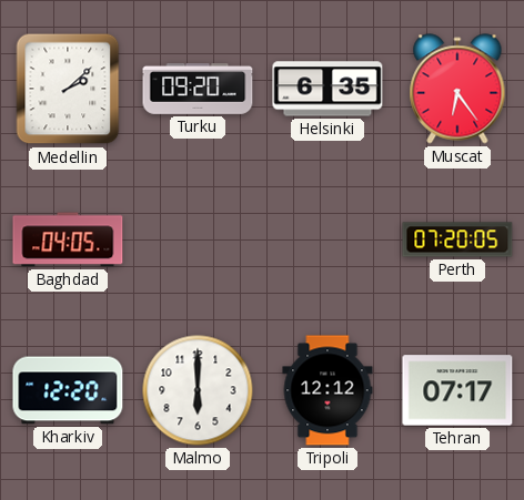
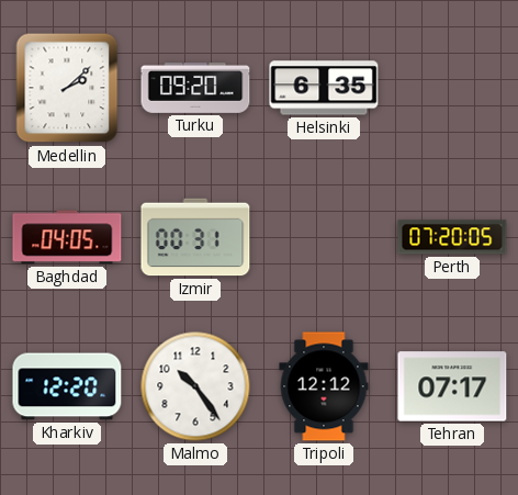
Muscat: 6:24 -> none (457, 89)
Izmir: none -> 00:31 (195, 237)
Malmo: 6:00 -> 10:24 (195, 386)
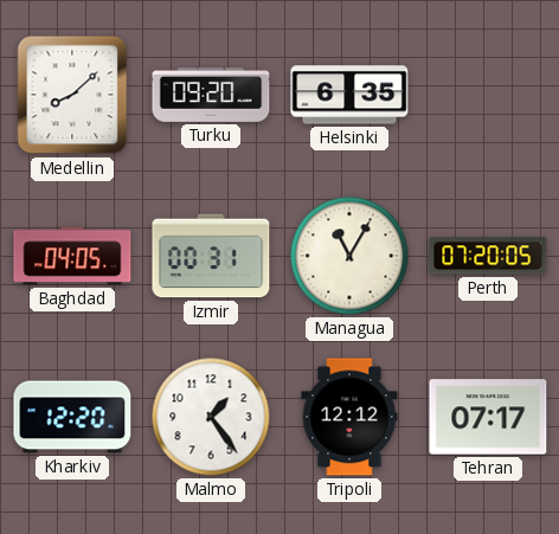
Medellin: 2:08 -> 8:08 (72, 95)
Managua: none -> 11:05 (349, 256)
Malmo: 10:24 -> 1:24 (211, 417)
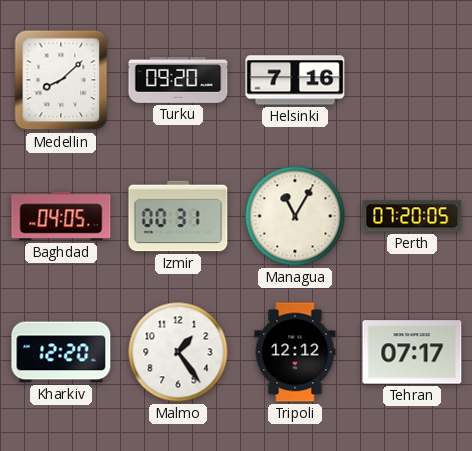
Helsinki: 6:35 -> 7:16 (295, 80)
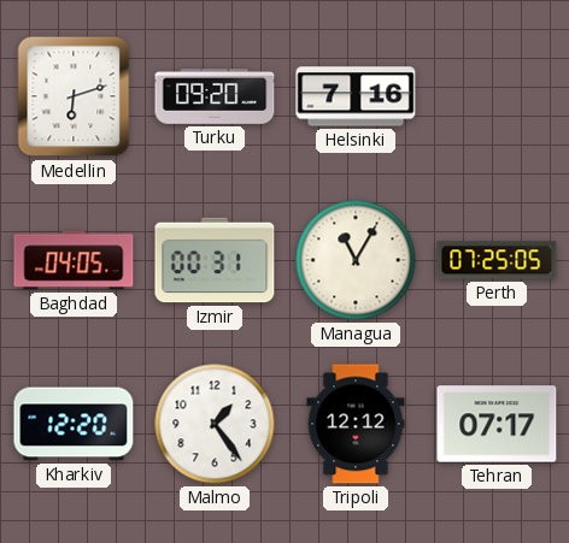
Medellin: 8:08 -> 6:12 (74, 96)
Perth: 07:20 -> 07:25 (497, 260)
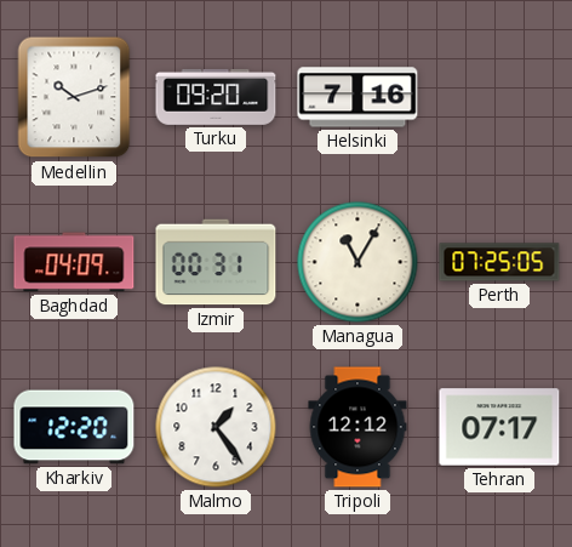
Medellin: 6:12 -> 10:12 (74, 97)
Baghdad: 04:05 -> 04:09 (74, 262)
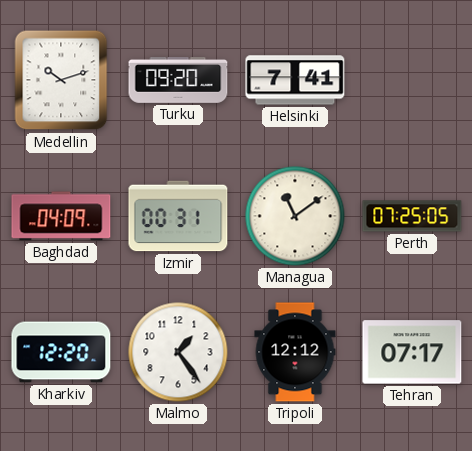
Helsinki: 7:16 -> 7:41 (295, 80)
Managua: 11:05 -> 11:09 (295, 216)
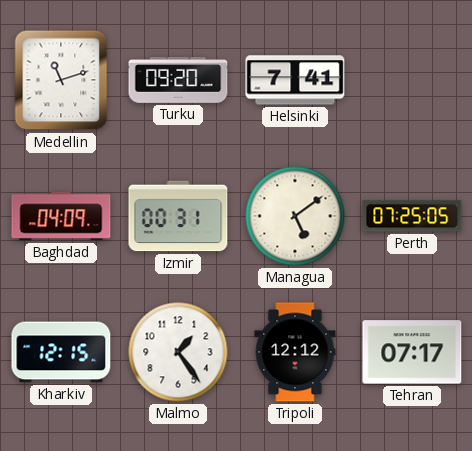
Medellin: 10:12 -> 11:12 (61, 80)
Managua: 11:09 -> 5:09 (295, 216)
Kharkiv: 12:20 -> 12:15 (61, 352)
